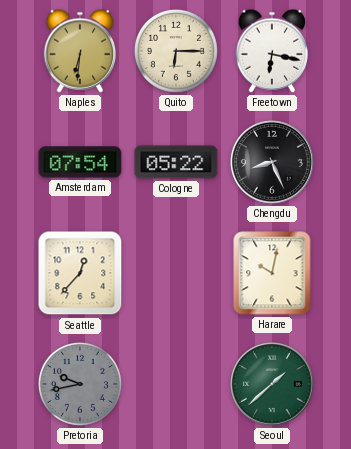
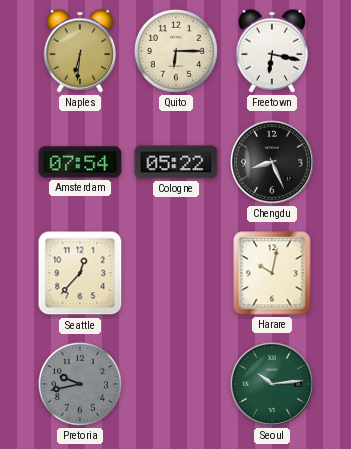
Seoul: 1:38 -> 10:14 (273, 385)
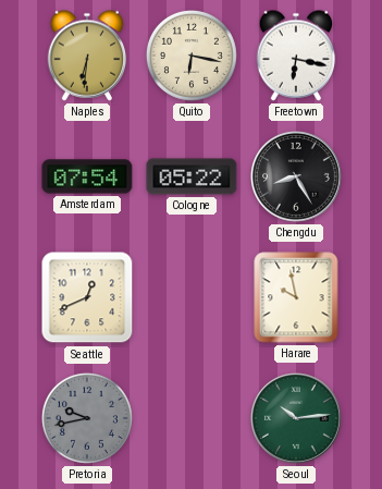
Quito: 6:15 -> 6:17 (192, 56)
Chengdu: 8:26 -> 8:25 (297, 178)
Seattle: 12:37 -> 12:41 (87, 297)
Harare: 10:02 -> 9:58 (296, 297)
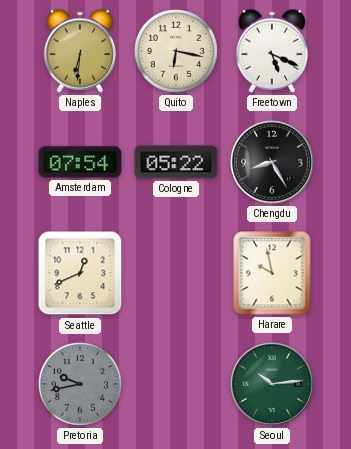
Freetown: 6:17 -> 5:19 (272, 51)
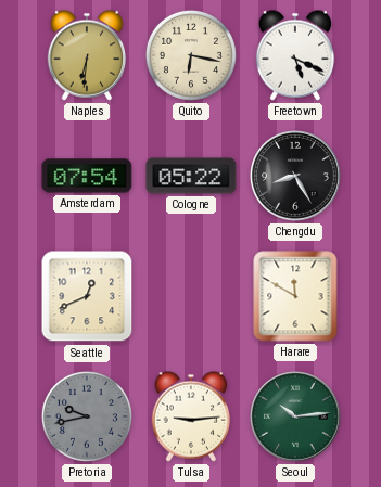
Harare: 9:58 -> 11:50 (295, 296)
Tulsa: none -> 9:14 (191, 416)
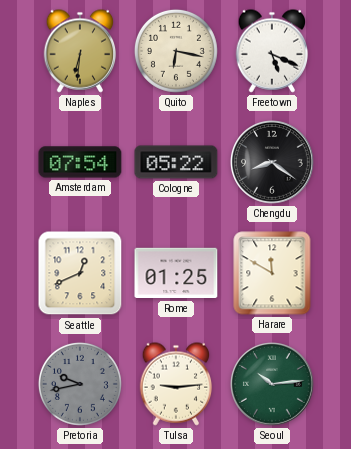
Chengdu: 8:25 -> 8:21 (273, 163)
Rome: none -> 01:25 (176, 273)
